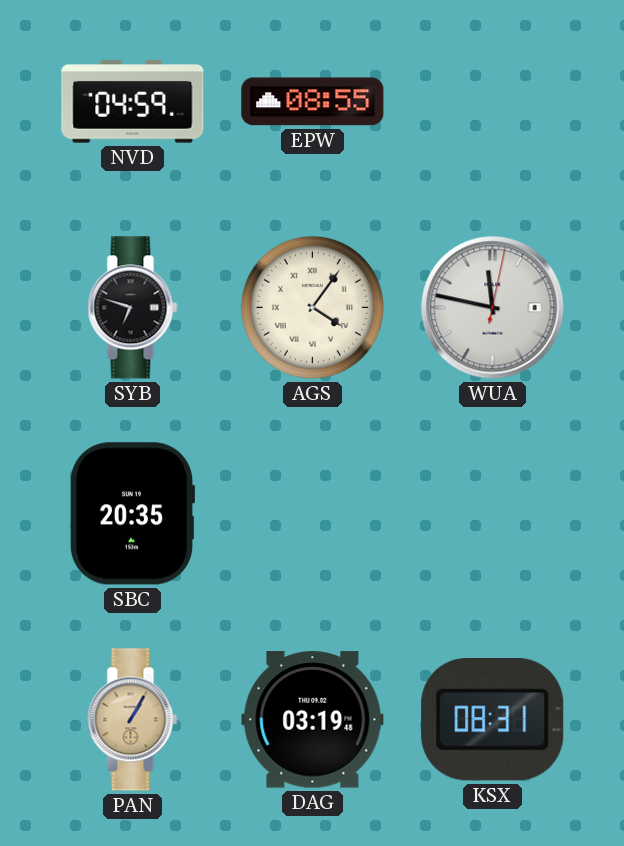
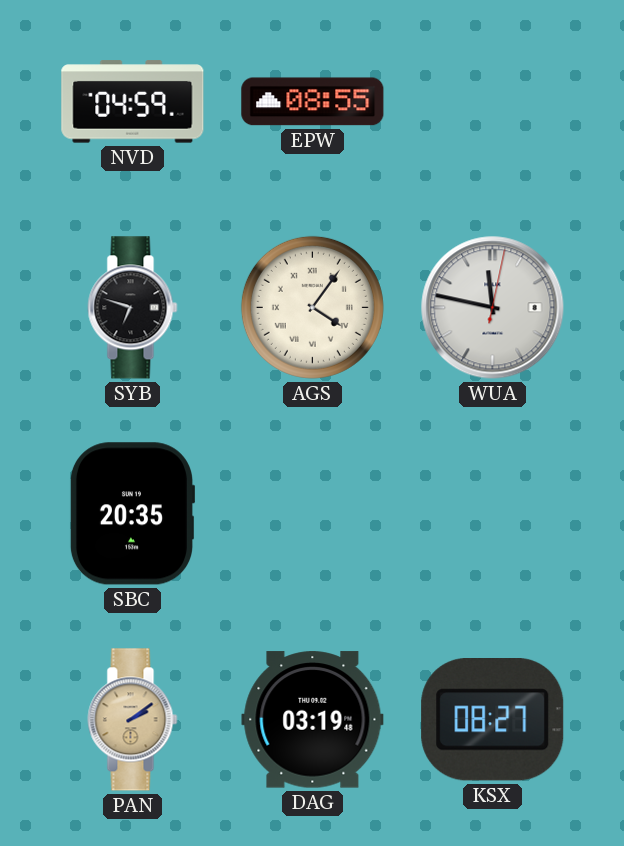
PAN: 1:05 -> 2:09 (133, 720)
KSX: 08:31 -> 08:27 (493, 720)
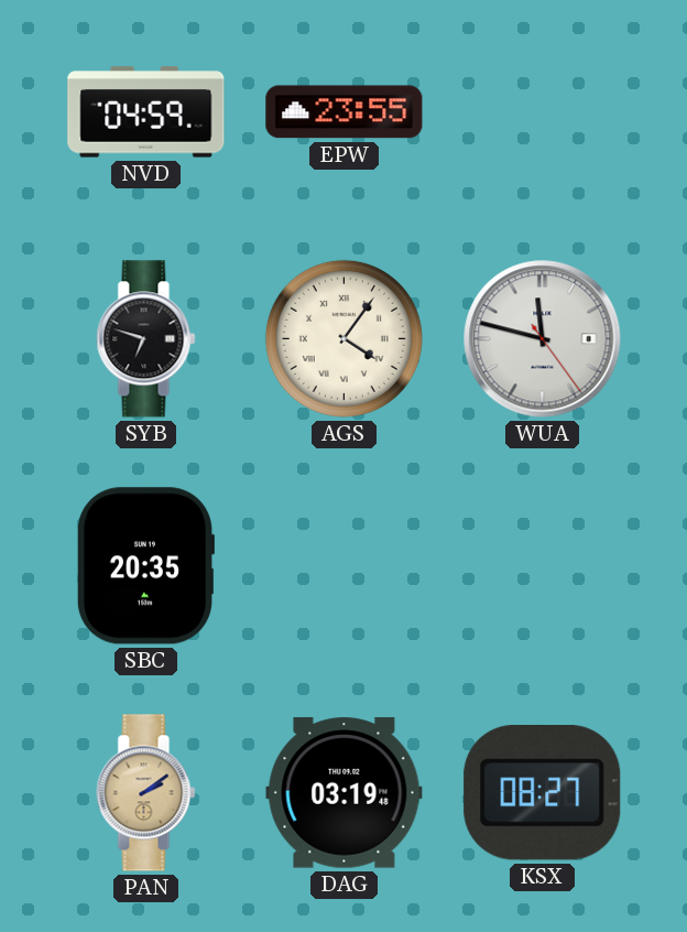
EPW: 08:55 -> 23:55 (345, 112)
WUA: 11:47:02 -> 11:47:24 (543, 339)
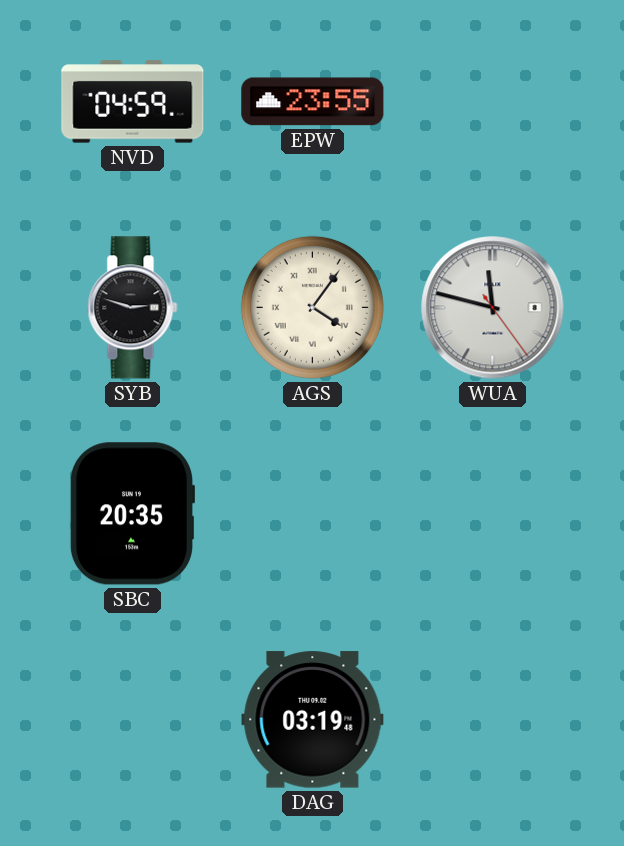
SYB: 6:48 -> 2:48 (133, 308)
PAN: 2:09 -> none (146, 793)
KSX: 08:27 -> none (543, 793)
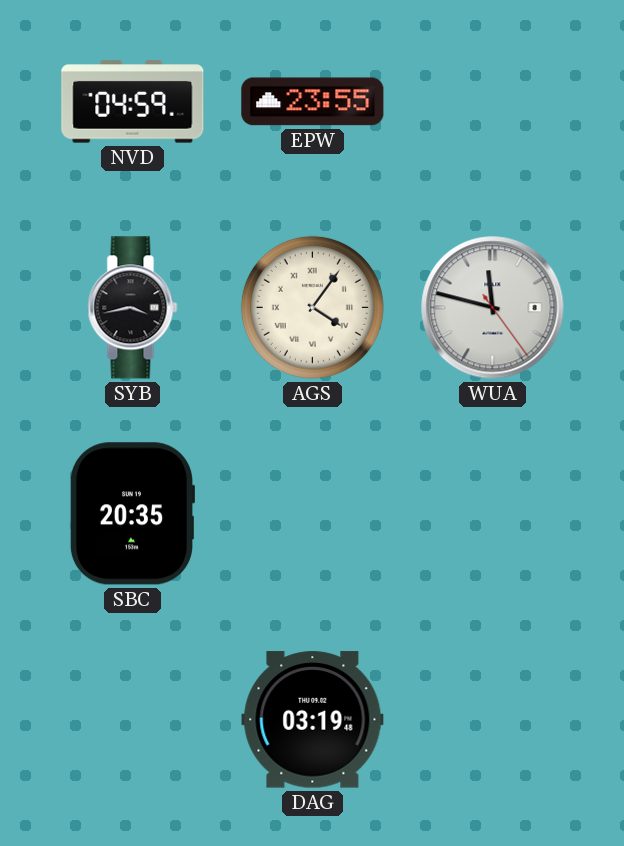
SYB: 2:48 -> 3:43 (133, 308)
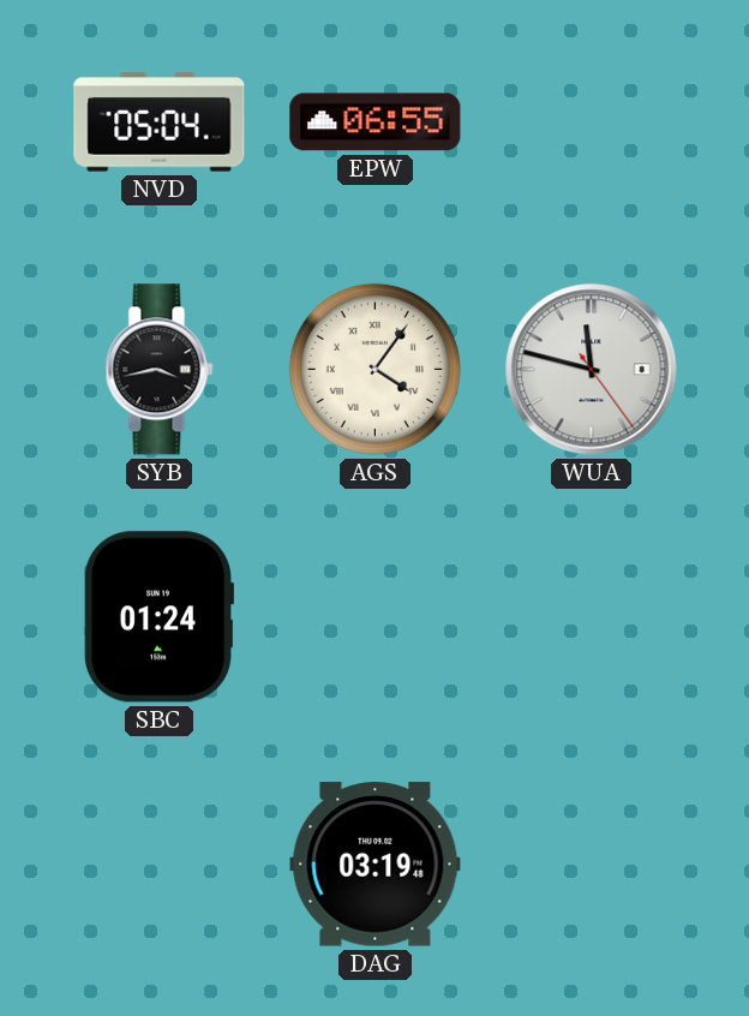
NVD: 04:59 -> 05:04 (160, 122)
EPW: 23:55 -> 06:55 (376, 122)
SBC: 20:35 -> 01:24 (157, 617)
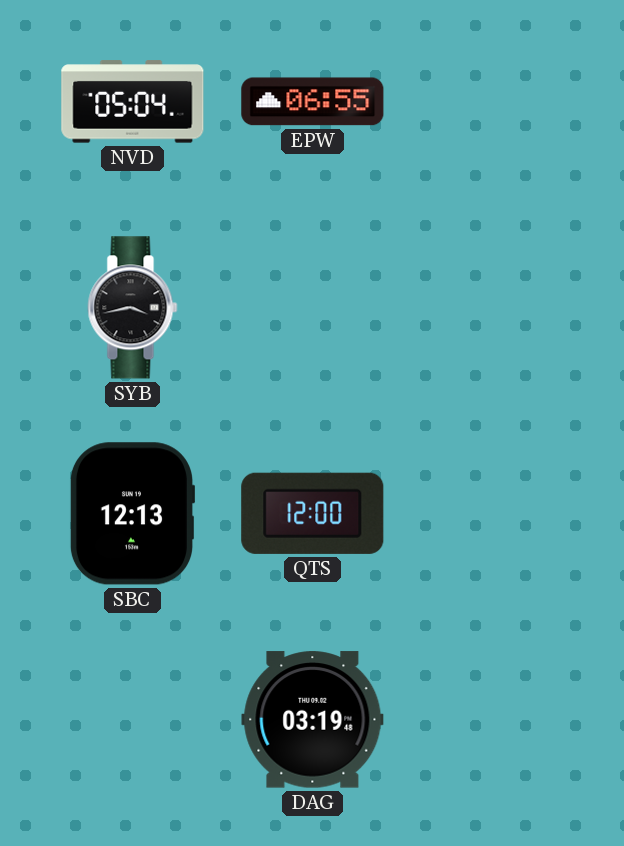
AGS: 4:06 -> none (374, 369)
WUA: 11:47 -> none (592, 370)
SBC: 01:24 -> 12:13 (131, 514)
QTS: none -> 12:00 (313, 513)
